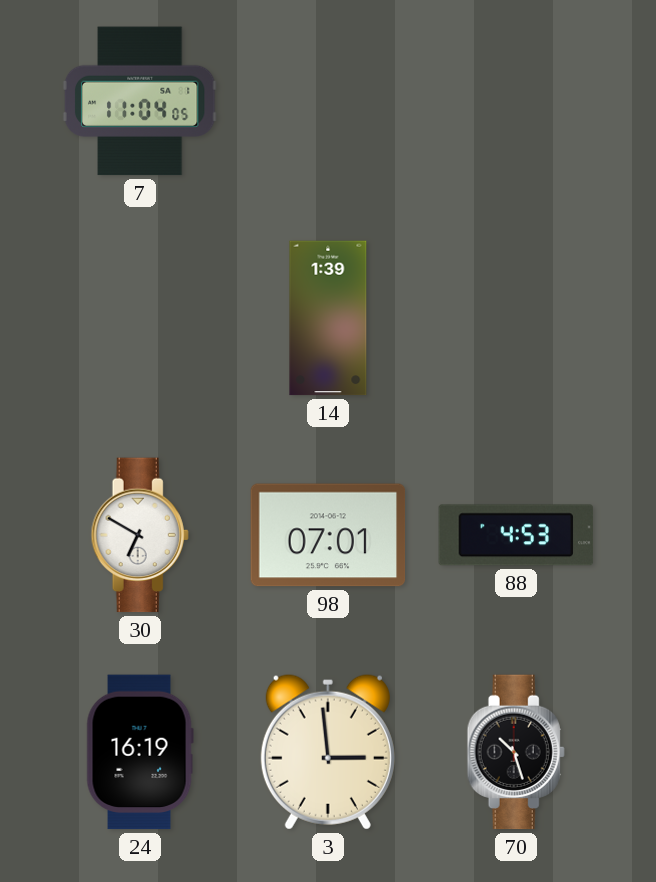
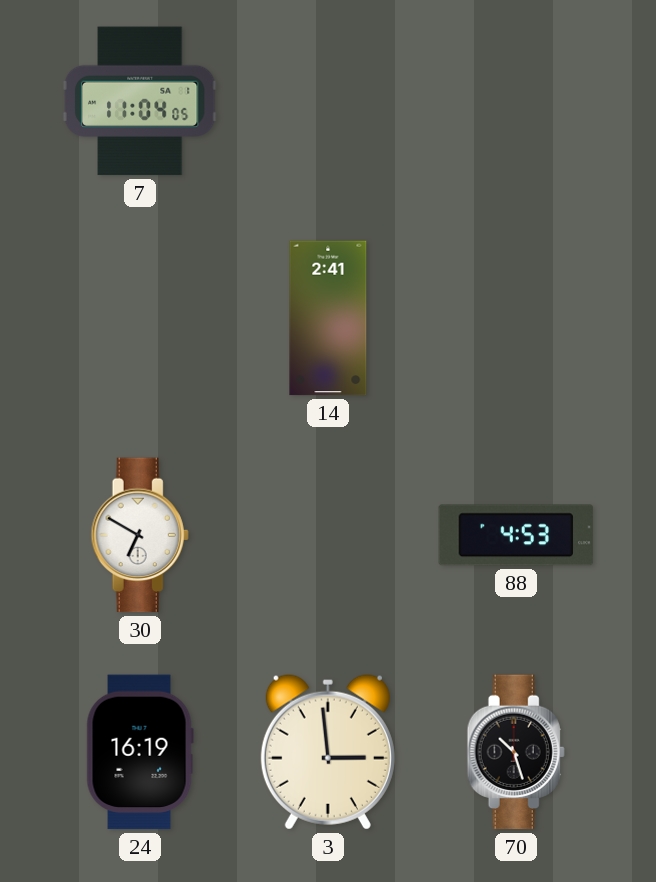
14: 1:39 -> 2:41 (328, 318)
98: 07:01 -> none (328, 535)
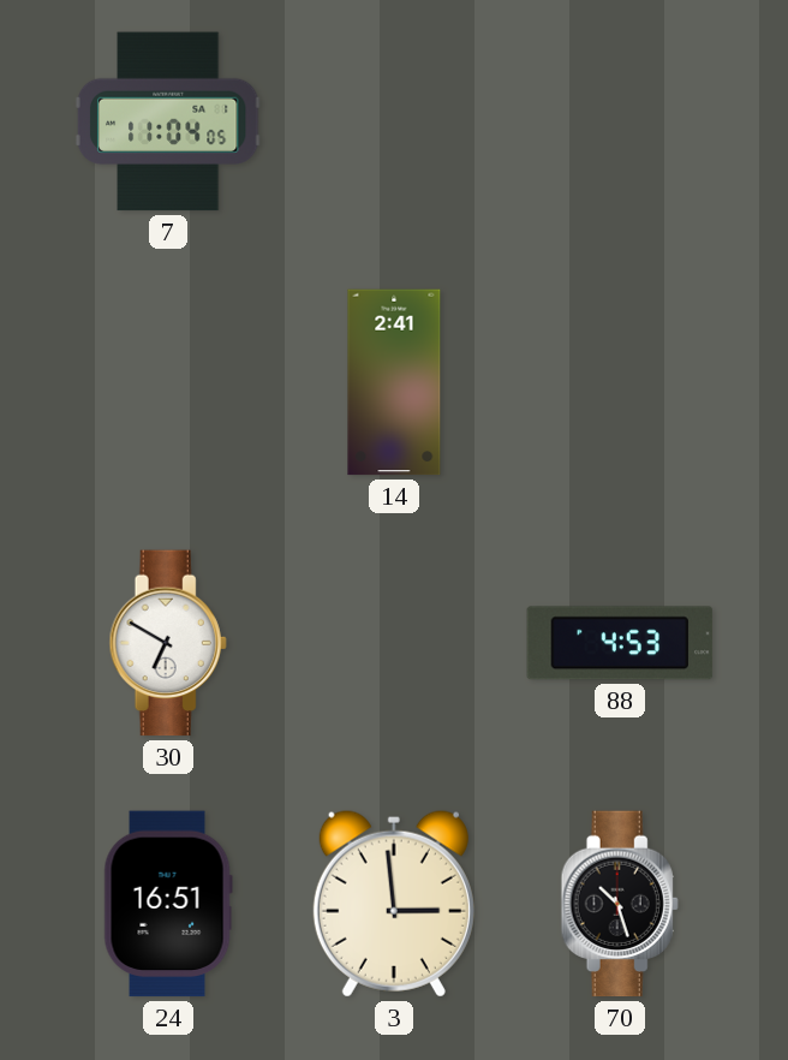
24: 16:19 -> 16:51 (168, 904)
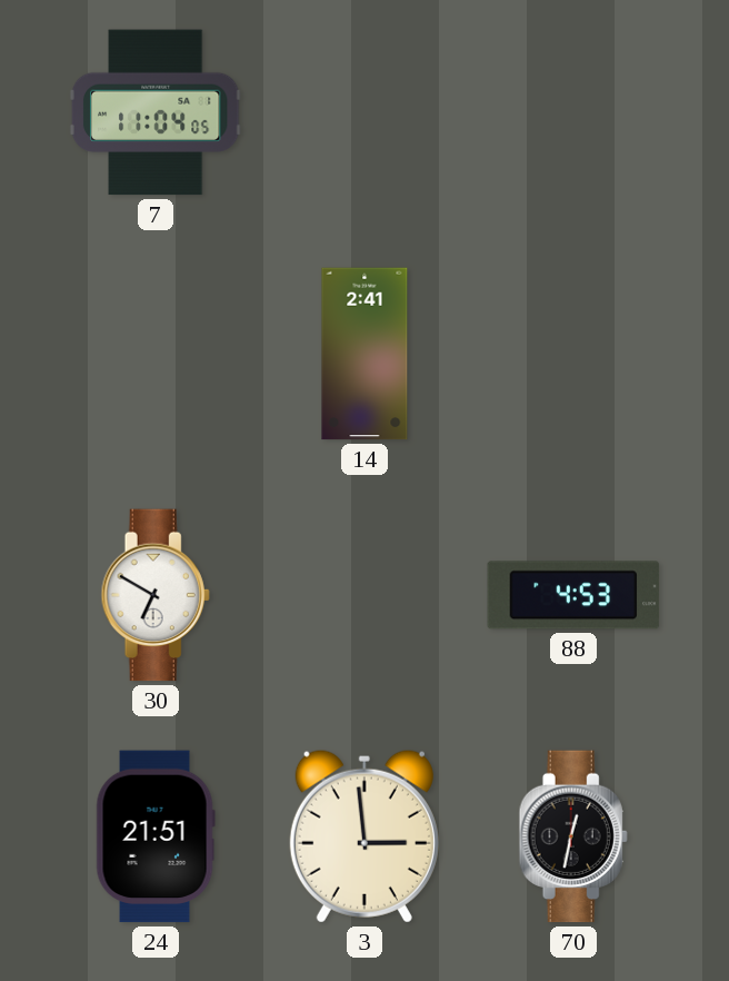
24: 16:51 -> 21:51 (156, 836)
70: 10:27 -> 12:32 (573, 836)
